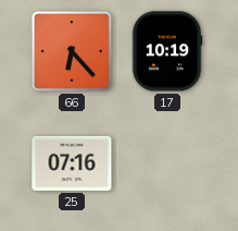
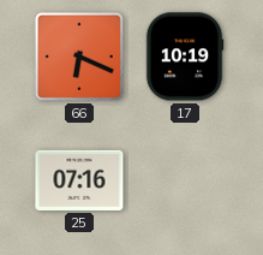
66: 6:23 -> 6:19 (79, 57)
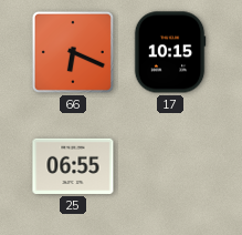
17: 10:19 -> 10:15 (170, 52)
25: 07:16 -> 06:55 (73, 166)
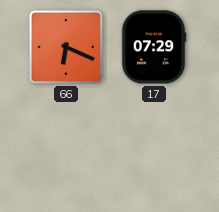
17: 10:15 -> 07:29 (154, 47)
25: 06:55 -> none (73, 166)
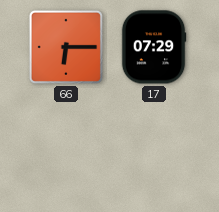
66: 6:19 -> 6:15 (66, 47)
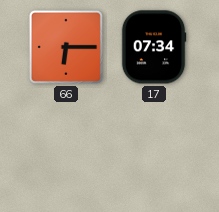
17: 07:29 -> 07:34 (154, 47)
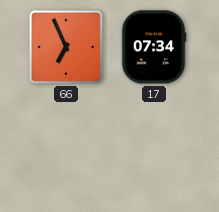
66: 6:15 -> 6:56 (66, 47)
